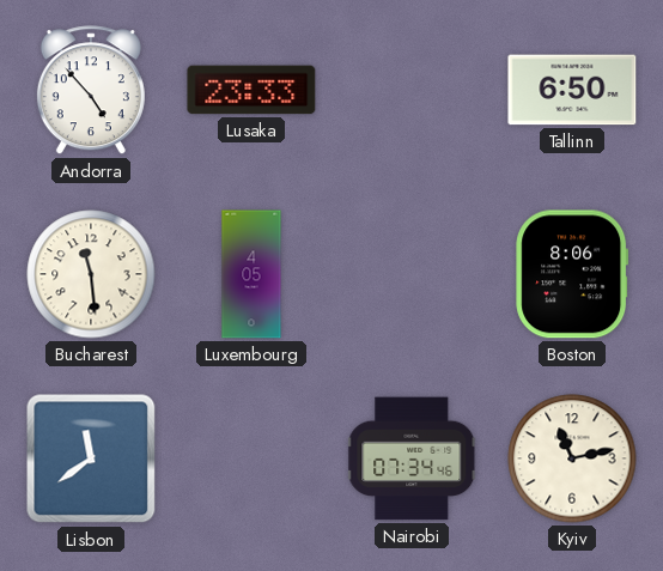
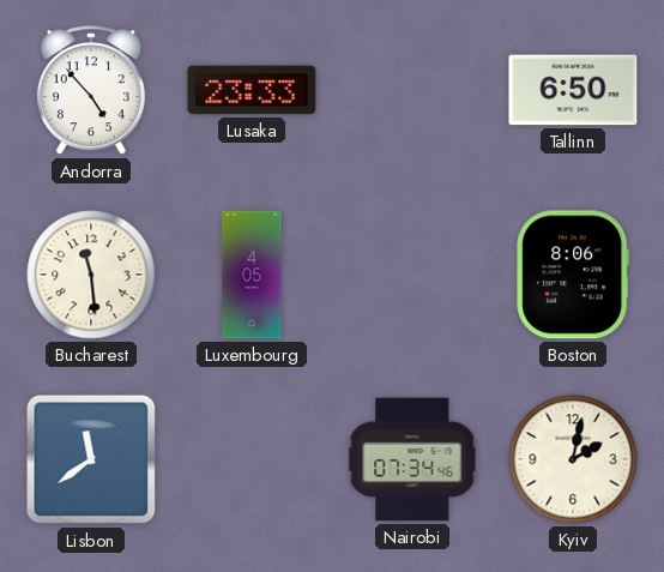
Kyiv: 11:13 -> 2:02 (573, 459)
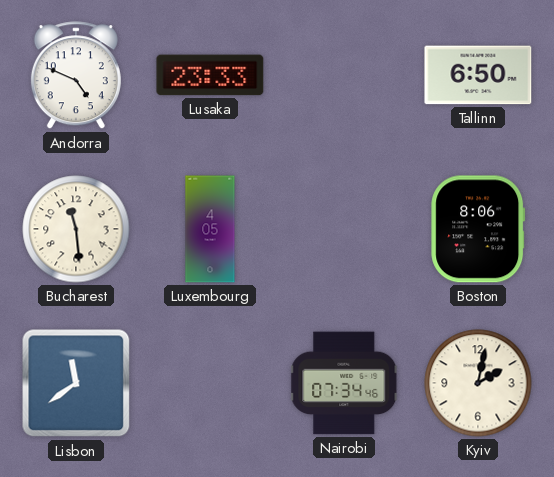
Andorra: 4:53 -> 4:49 (76, 76)
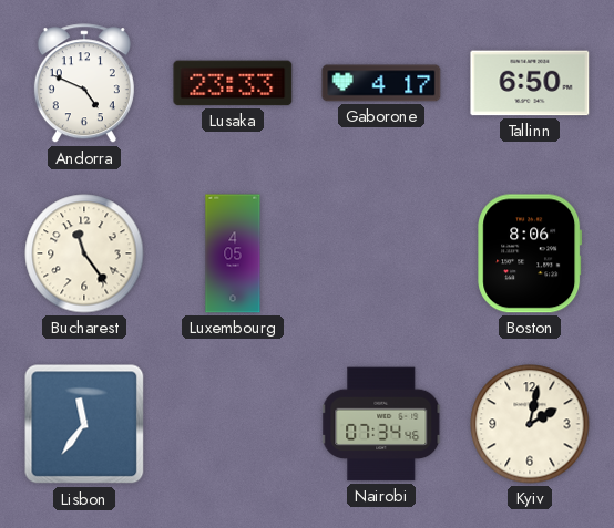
Gaborone: none -> 4:17 (381, 83)
Bucharest: 11:29 -> 11:24 (84, 253)
Lisbon: 11:39 -> 11:36 (84, 424)
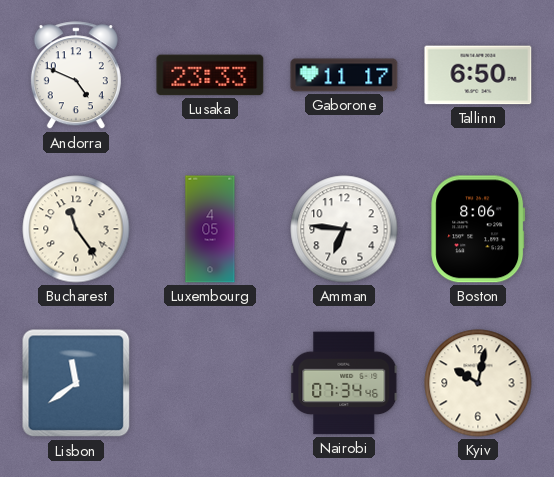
Gaborone: 4:17 -> 11:17 (344, 75)
Amman: none -> 6:46 (344, 229)
Lisbon: 11:36 -> 11:39 (76, 383)
Kyiv: 2:02 -> 10:02 (478, 383)
